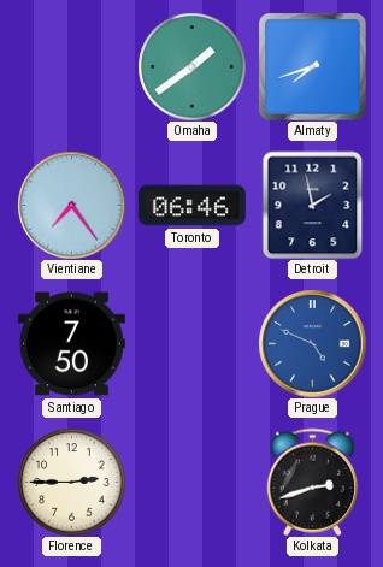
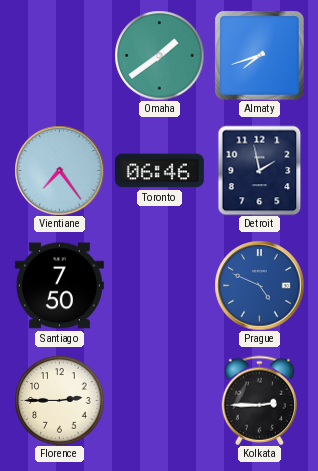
Kolkata: 2:42 -> 2:45 (259, 400)
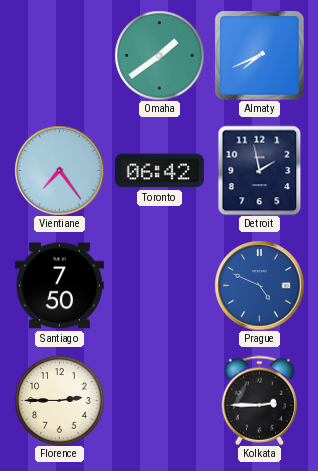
Almaty: 7:42 -> 7:41 (259, 55)
Toronto: 06:46 -> 06:42 (159, 171)
